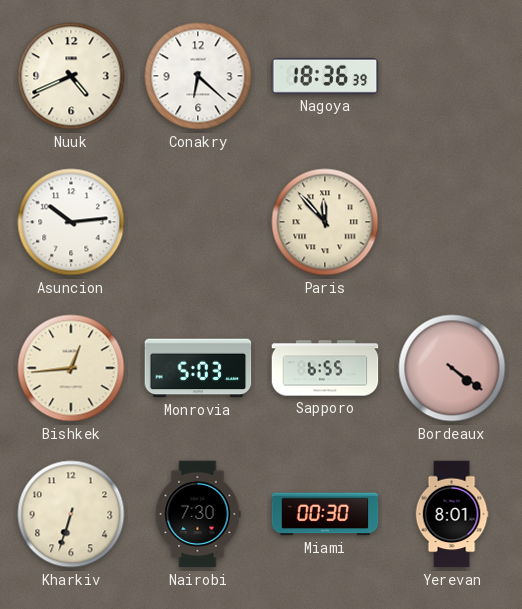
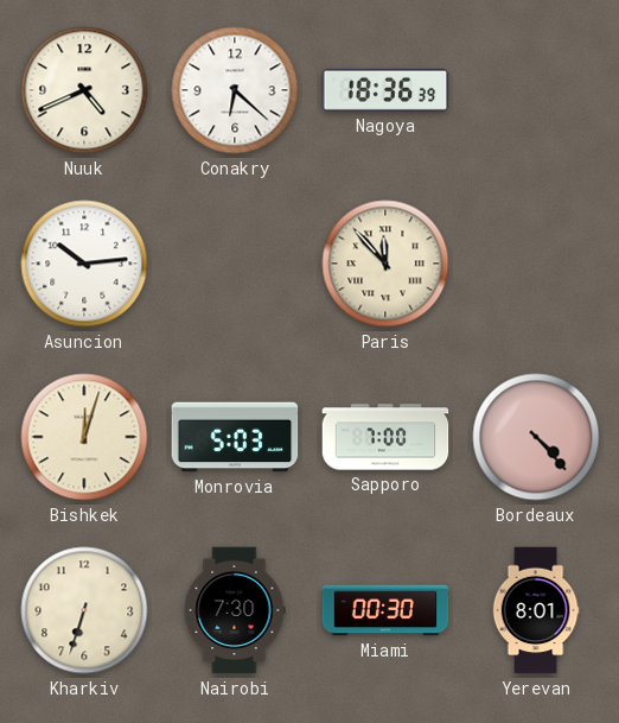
Bishkek: 12:44 -> 12:03 (84, 437)
Sapporo: 6:55 -> 7:00 (385, 437)
Bordeaux: 4:21 -> 4:23 (536, 437)
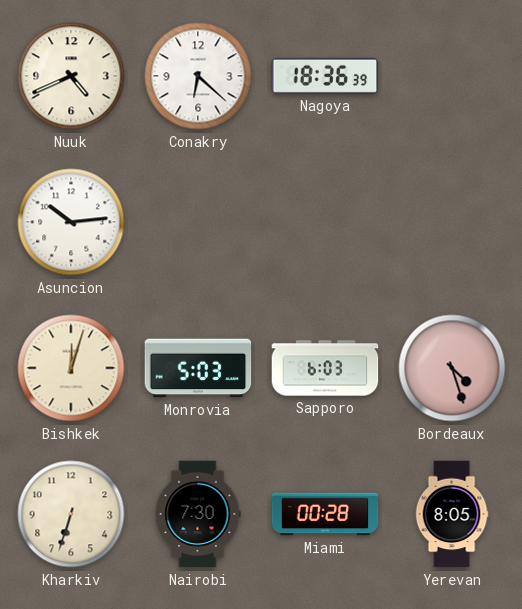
Paris: 11:53 -> none (385, 264)
Sapporo: 7:00 -> 6:03 (325, 368)
Bordeaux: 4:23 -> 4:27 (452, 368)
Miami: 00:30 -> 00:28 (325, 514)
Yerevan: 8:01 -> 8:05 (452, 514)
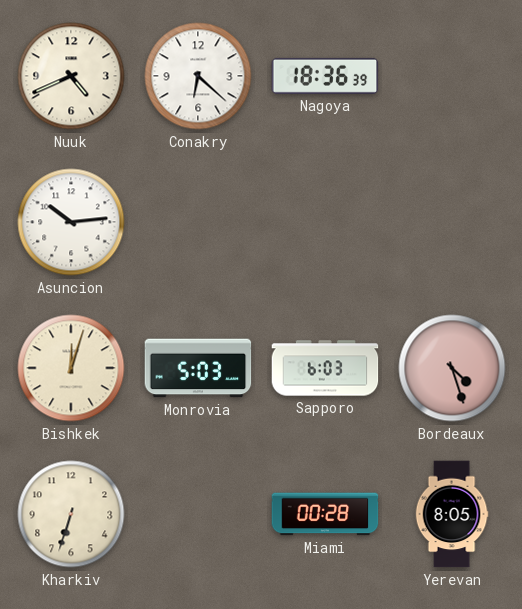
Nairobi: 7:30 -> none (198, 514)
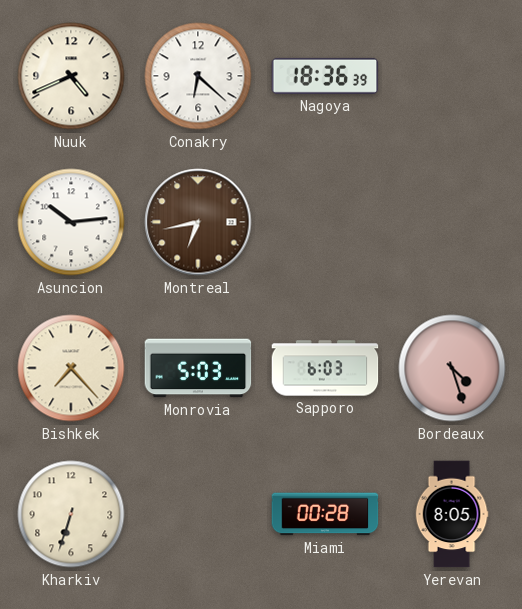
Montreal: none -> 6:43 (198, 222)
Bishkek: 12:03 -> 7:23 (71, 368)
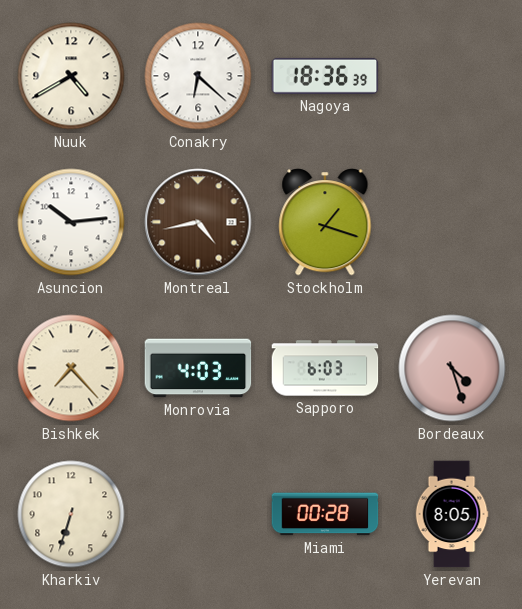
Nuuk: 4:41 -> 4:40 (71, 76)
Montreal: 6:43 -> 4:43 (198, 222)
Stockholm: none -> 1:18 (325, 222)
Monrovia: 5:03 -> 4:03 (198, 368)
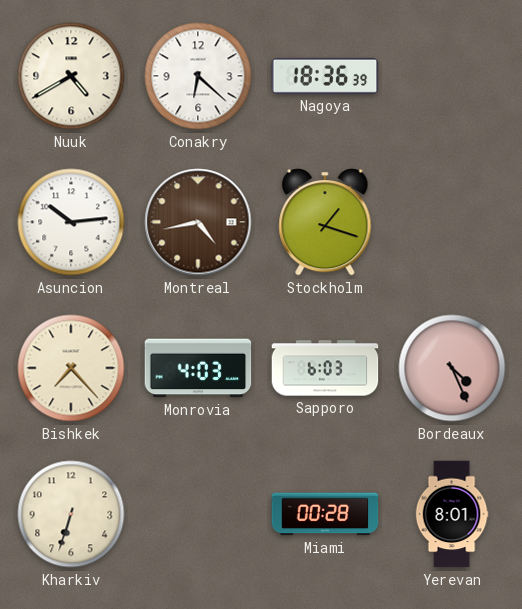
Bordeaux: 4:27 -> 4:26 (452, 368)
Yerevan: 8:05 -> 8:01 (452, 514)
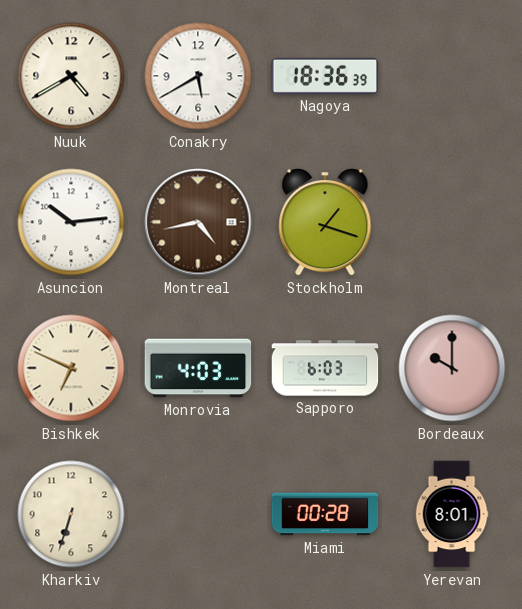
Conakry: 6:22 -> 5:40 (198, 76)
Bishkek: 7:23 -> 6:49 (71, 368)
Bordeaux: 4:26 -> 10:00 (452, 368)
